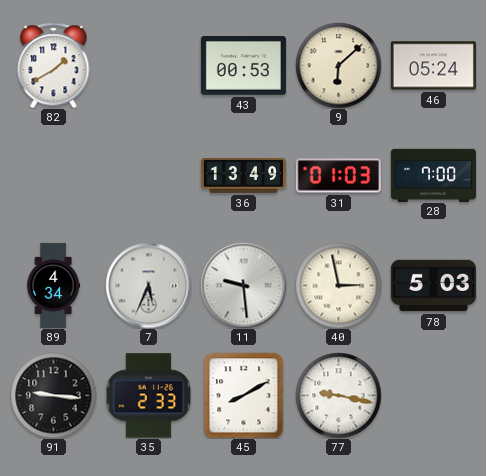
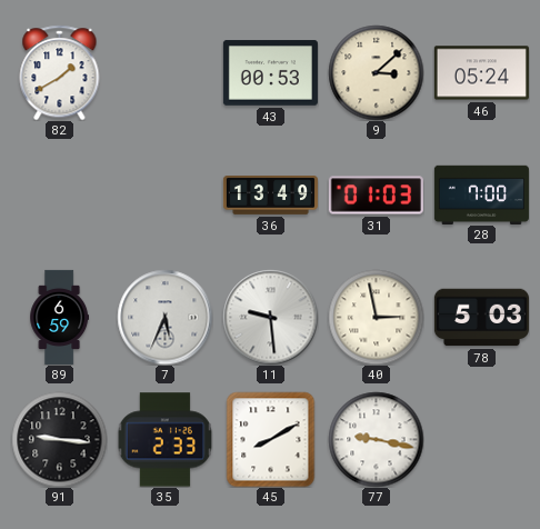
9: 6:08 -> 3:08 (376, 72)
89: 4:34 -> 6:59 (60, 317)
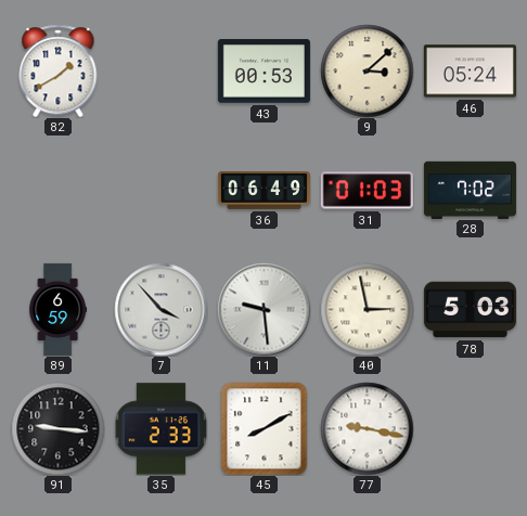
36: 13:49 -> 06:49 (263, 191)
28: 7:00 -> 7:02 (470, 190)
7: 5:34 -> 3:53 (160, 309)
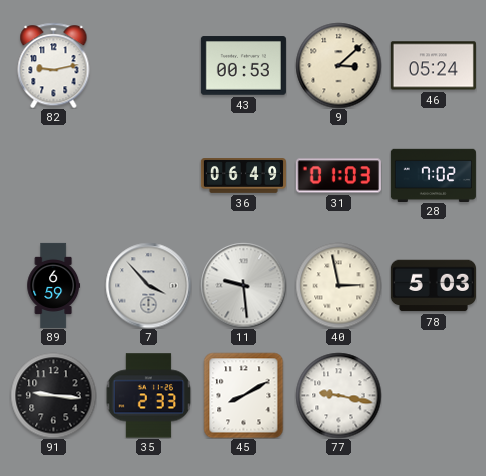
82: 1:40 -> 9:13 (54, 65)
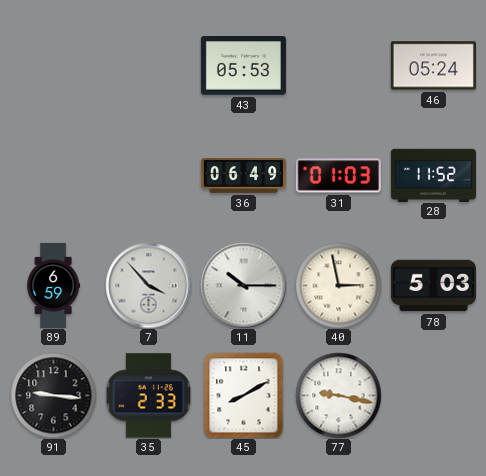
82: 9:13 -> none (54, 65)
43: 00:53 -> 05:53 (243, 66)
9: 3:08 -> none (338, 65)
28: 7:02 -> 11:52 (433, 175)
11: 9:29 -> 10:15 (243, 285)
